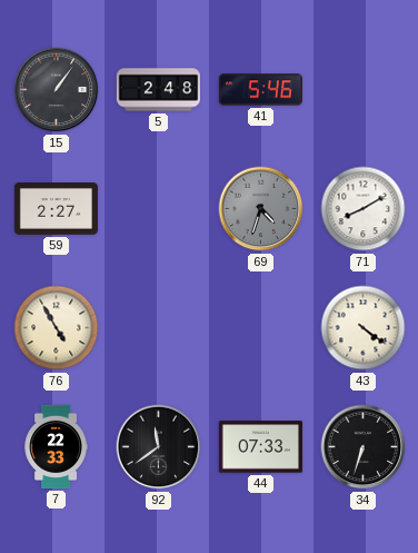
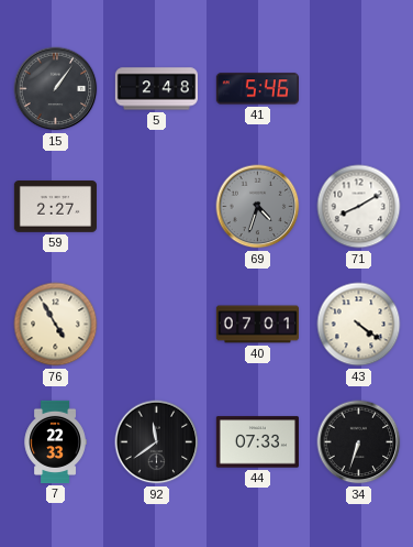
40: none -> 07:01 (257, 325)
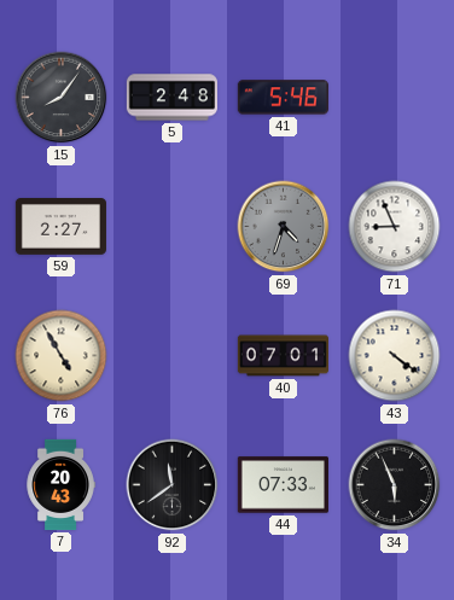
15: 1:06 -> 8:06 (62, 98)
71: 8:10 -> 8:56 (395, 227)
7: 22:33 -> 20:43 (60, 484)
34: 6:33 -> 5:56 (395, 485)
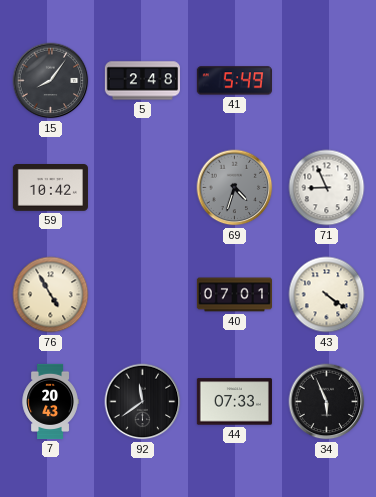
41: 5:46 -> 5:49 (234, 81)
59: 2:27 -> 10:42 (50, 188)
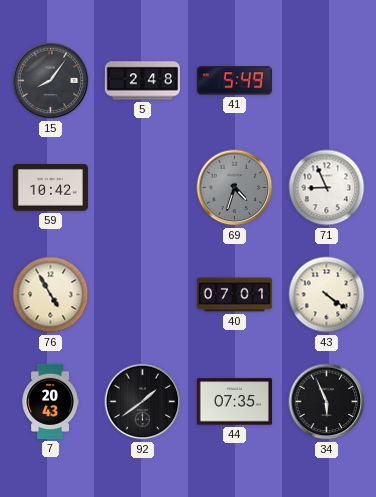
92: 11:39 -> 1:39 (143, 402)
44: 07:33 -> 07:35 (234, 402)
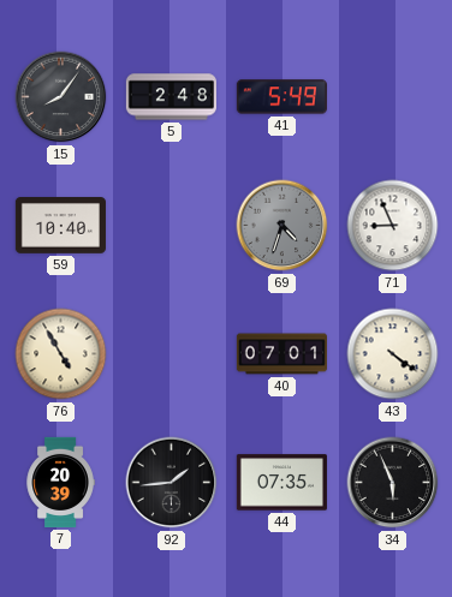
59: 10:42 -> 10:40 (60, 226)
7: 20:43 -> 20:39 (60, 482)
92: 1:39 -> 1:44 (172, 483)
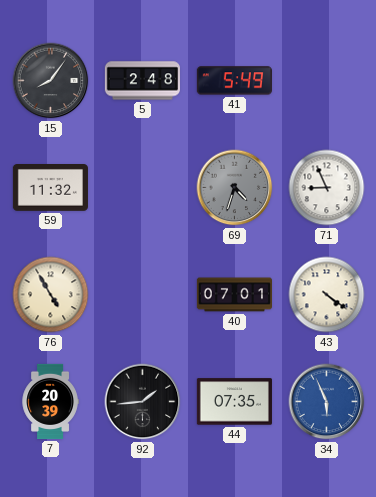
59: 10:40 -> 11:32 (50, 188)
34 dial: black -> blue (327, 402)
